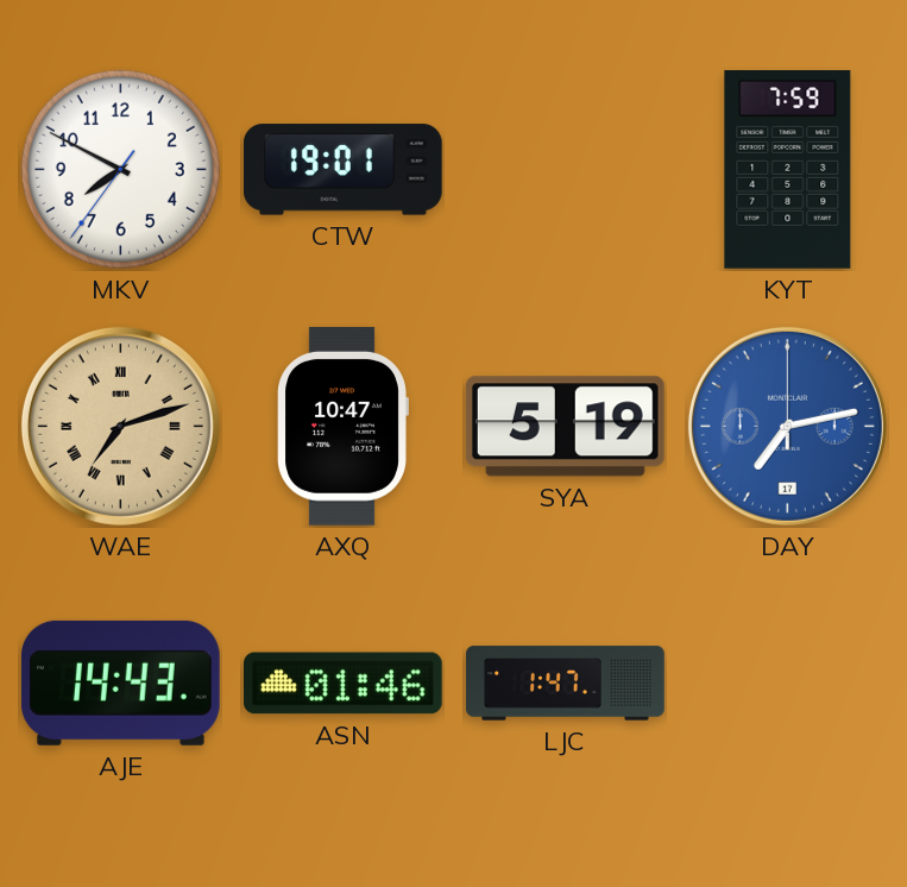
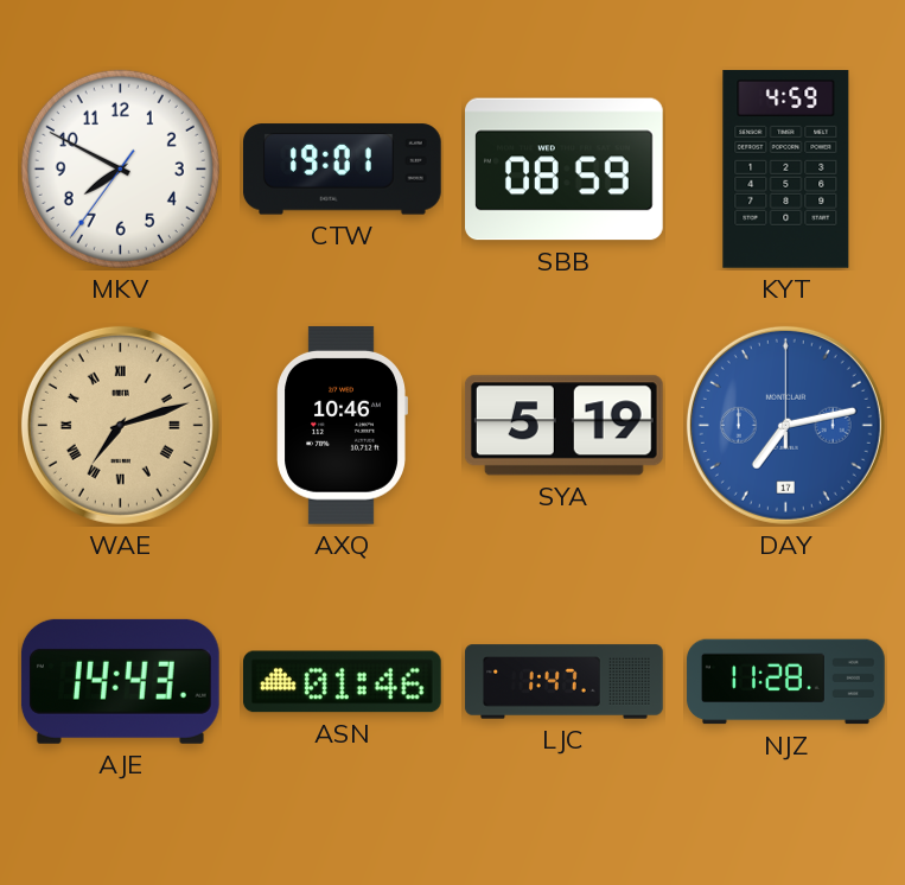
SBB: none -> 08:59 (565, 170)
KYT: 7:59 -> 4:59 (786, 170)
AXQ: 10:47 -> 10:46 (342, 425)
NJZ: none -> 11:28 (786, 682)
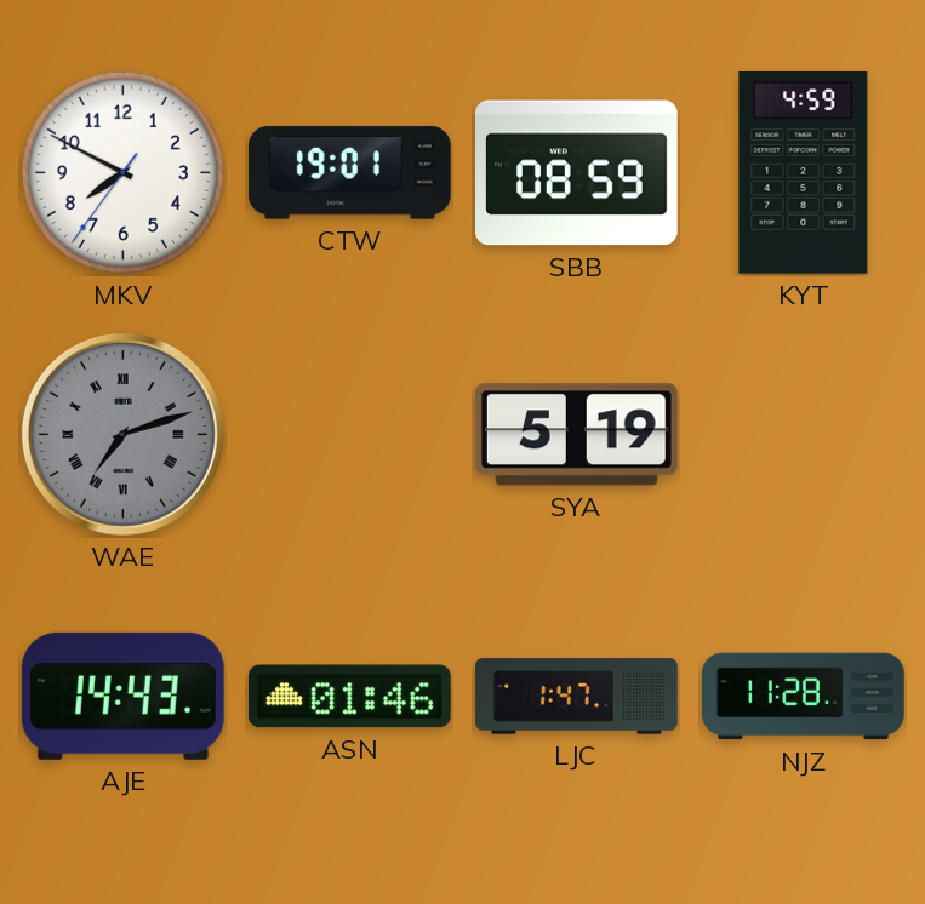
WAE dial: champagne -> grey (122, 434)
AXQ: 10:46 -> none (342, 425)
DAY: 7:13 -> none (785, 425)
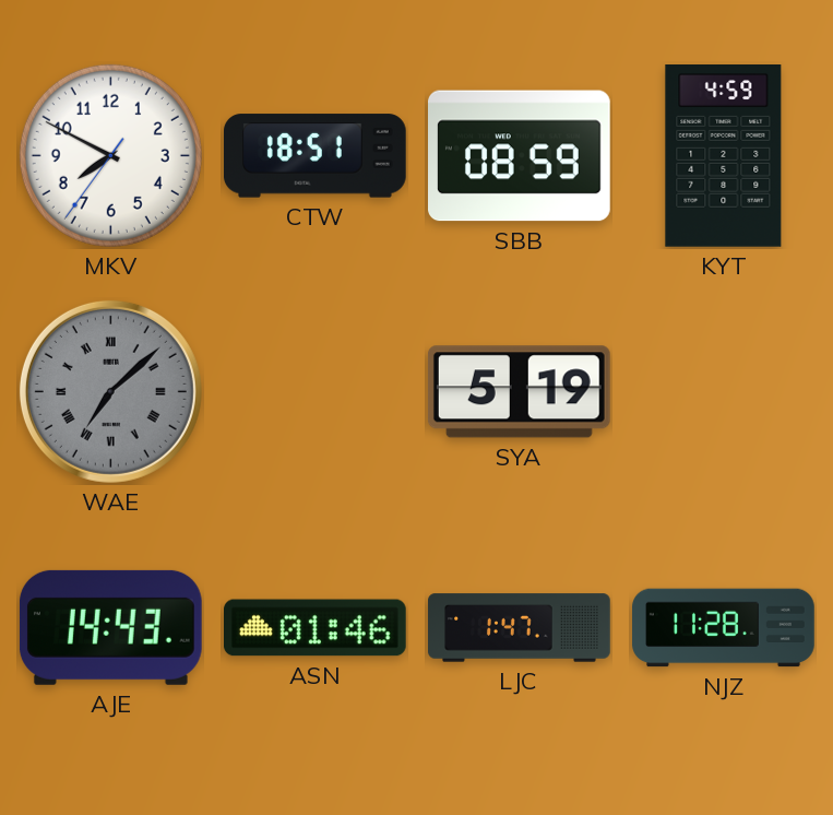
CTW: 19:01 -> 18:51 (316, 156)
WAE: 7:12 -> 7:08 (110, 391)
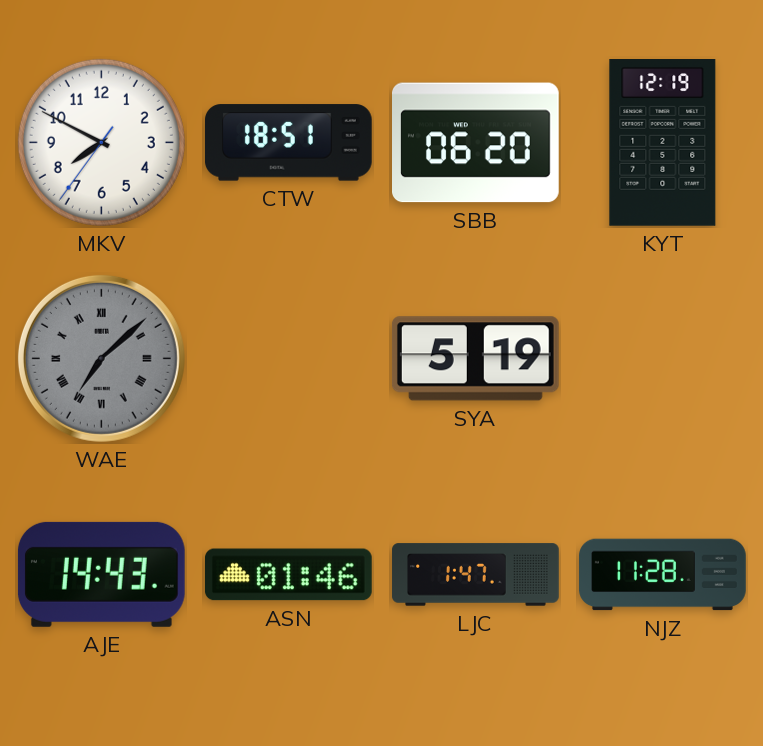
SBB: 08:59 -> 06:20 (476, 143)
KYT: 4:59 -> 12:19 (663, 143)
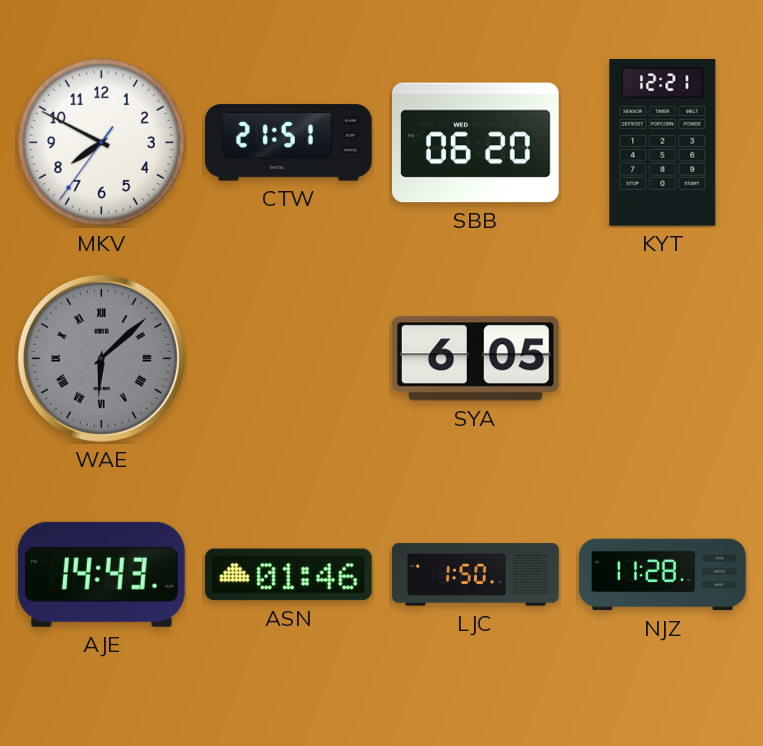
CTW: 18:51 -> 21:51 (289, 143)
KYT: 12:19 -> 12:21 (663, 143)
WAE: 7:08 -> 6:08 (101, 358)
SYA: 5:19 -> 6:05 (475, 359)
LJC: 1:47 -> 1:50 (476, 575)
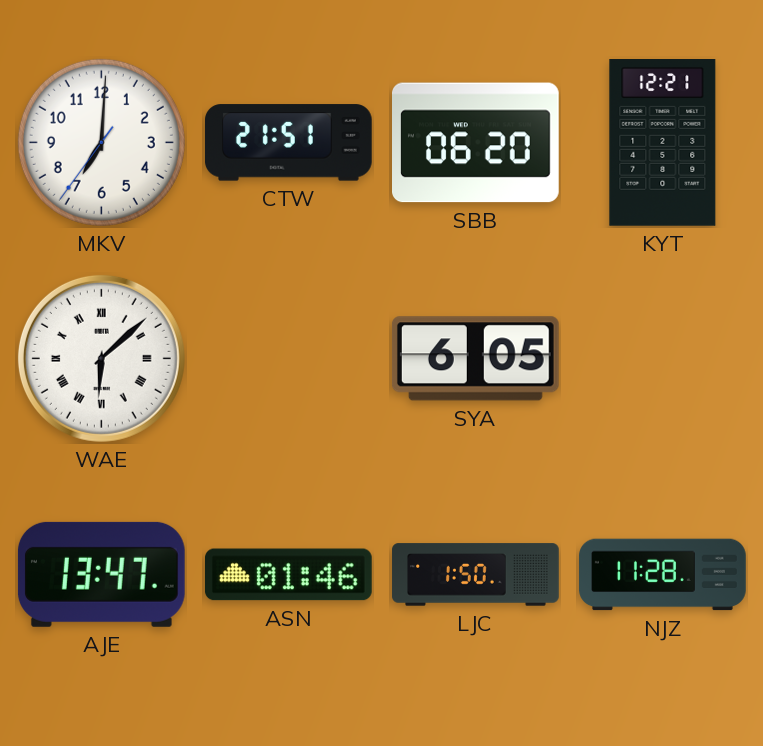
MKV: 7:49 -> 7:00 (101, 142)
WAE dial: grey -> white (101, 358)
AJE: 14:43 -> 13:47 (101, 574)
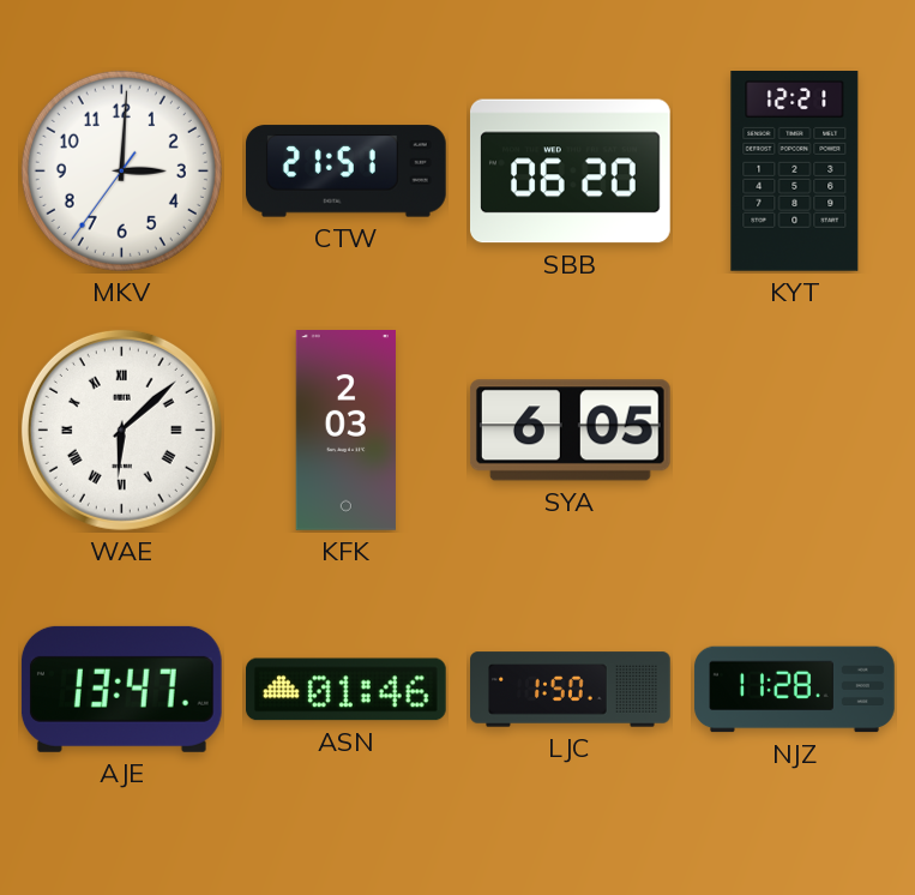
MKV: 7:00 -> 3:00 (121, 170)
KFK: none -> 2:03 (345, 431)
